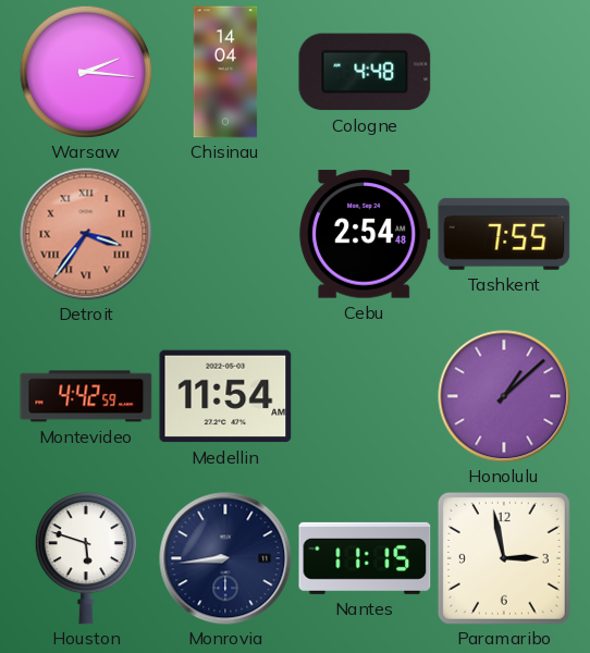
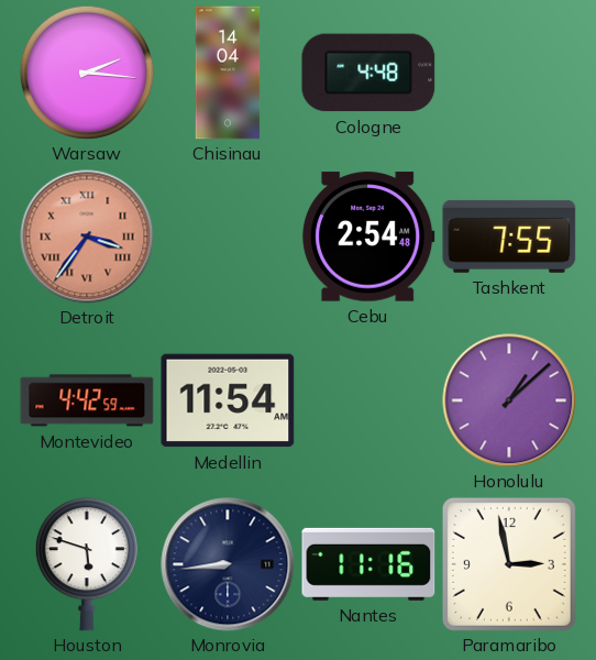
Nantes: 11:15 -> 11:16 (368, 564)
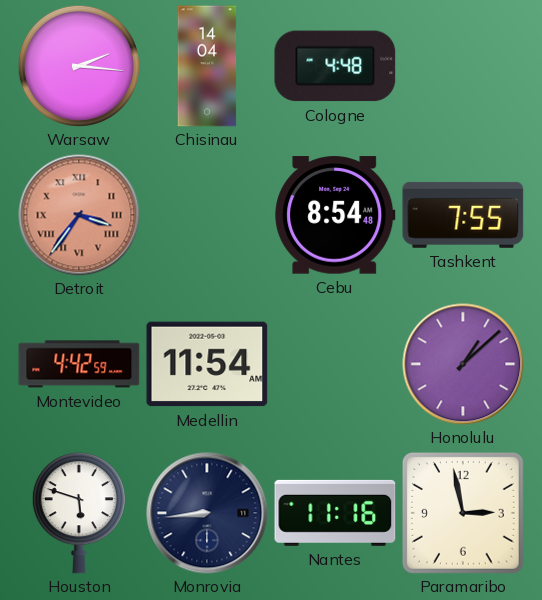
Cebu: 2:54 -> 8:54 (335, 215)
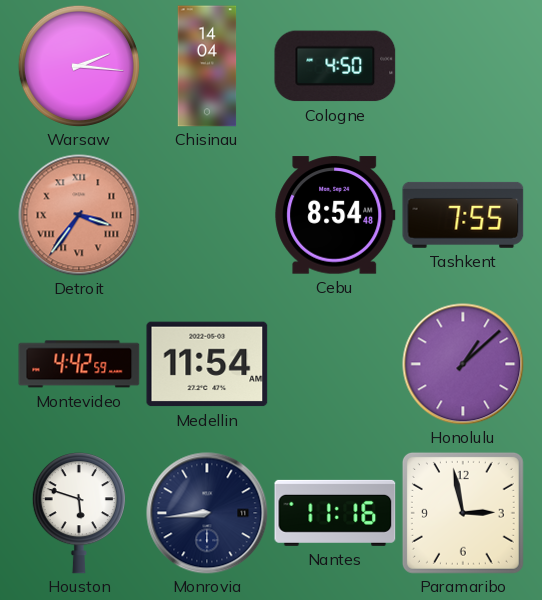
Cologne: 4:48 -> 4:50 (335, 66)
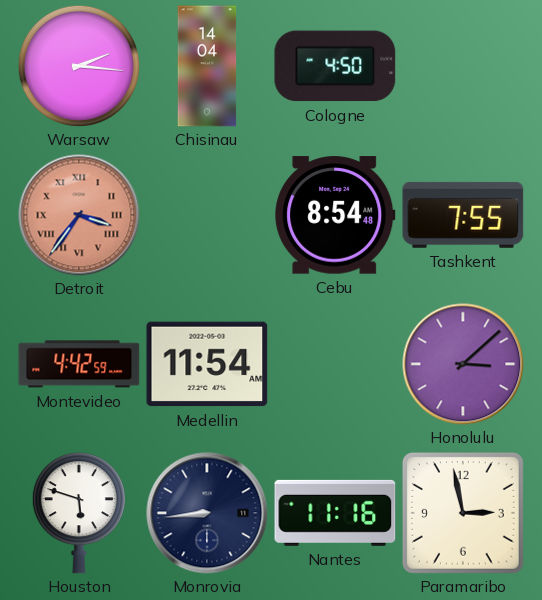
Honolulu: 1:08 -> 3:08 (463, 364)
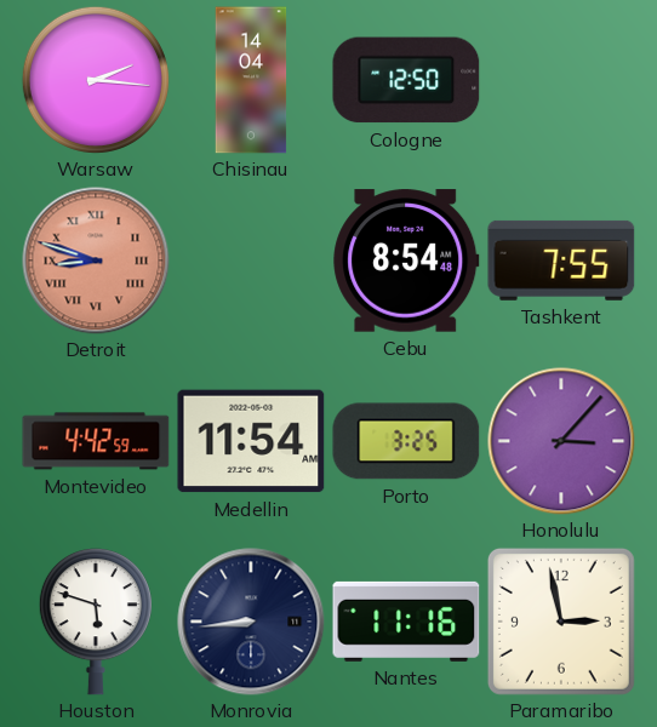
Cologne: 4:50 -> 12:50 (406, 80)
Detroit: 3:36 -> 8:48 (96, 261)
Porto: none -> 3:25 (406, 441)
Honolulu: 3:08 -> 3:07 (561, 441)
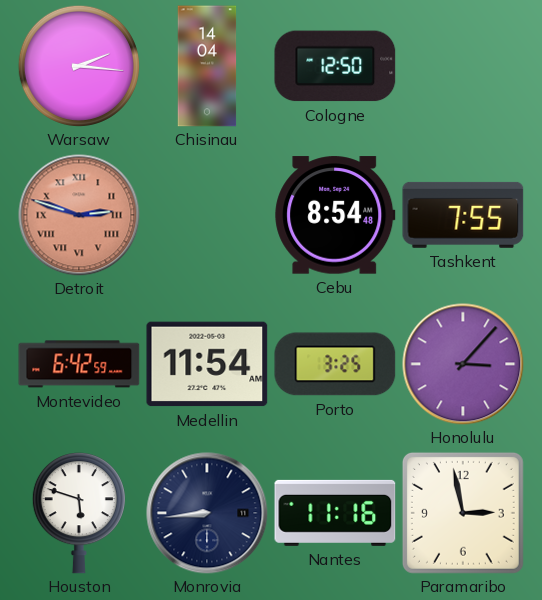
Detroit: 8:48 -> 2:48 (79, 215)
Montevideo: 4:42 -> 6:42 (79, 364)
